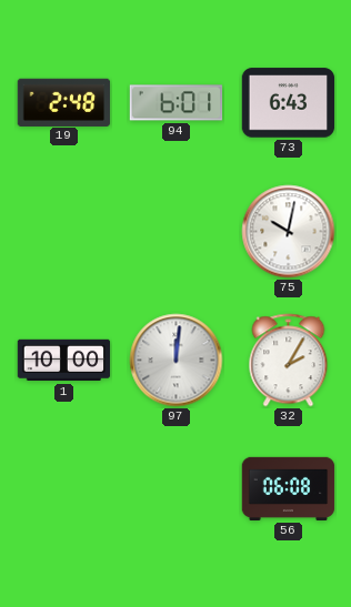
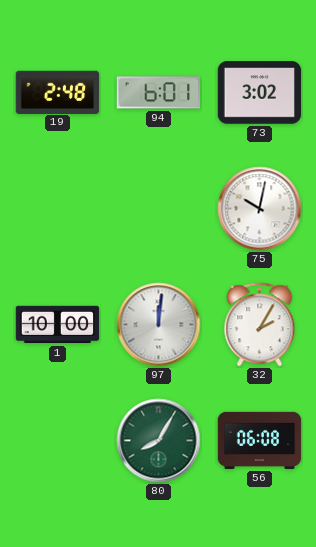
73: 6:43 -> 3:02 (260, 93)
80: none -> 8:05 (159, 441)
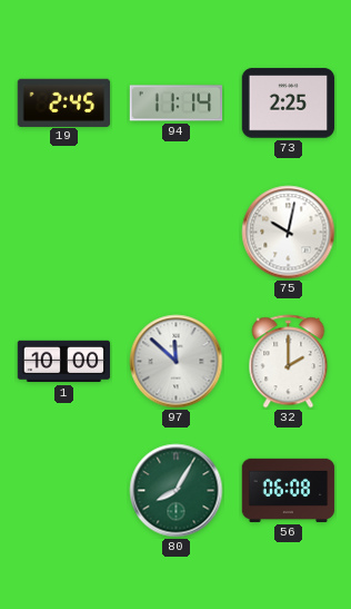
19: 2:48 -> 2:45 (64, 102)
94: 6:01 -> 11:14 (177, 104)
73: 3:02 -> 2:25 (289, 104)
97: 12:01 -> 11:52 (177, 362)
32: 2:05 -> 2:00 (289, 362)
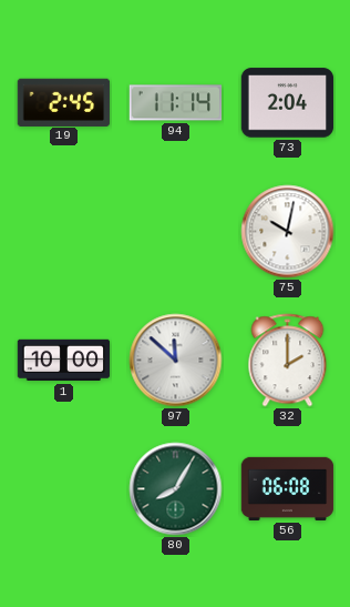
73: 2:25 -> 2:04 (288, 103)
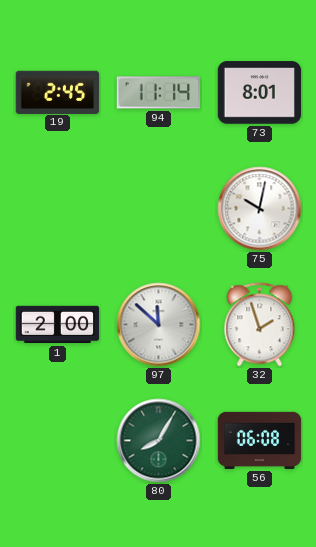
73: 2:04 -> 8:01 (260, 93)
1: 10:00 -> 2:00 (58, 325)
32: 2:00 -> 1:57 (260, 325)
